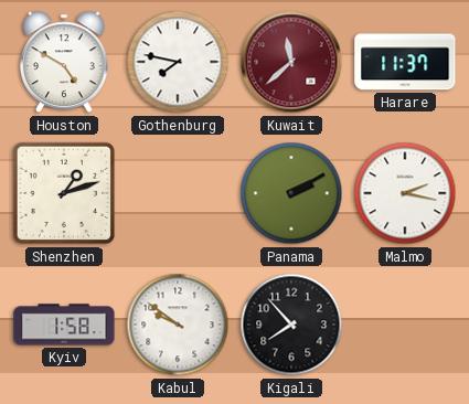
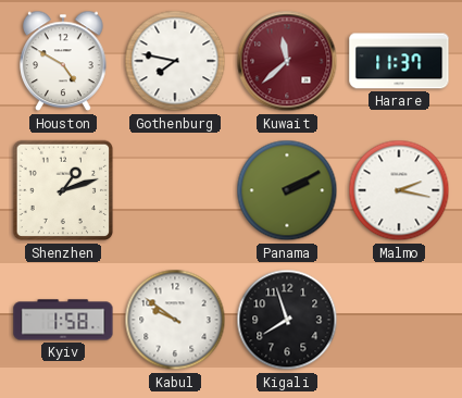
Kigali: 7:53 -> 7:57 (287, 320)
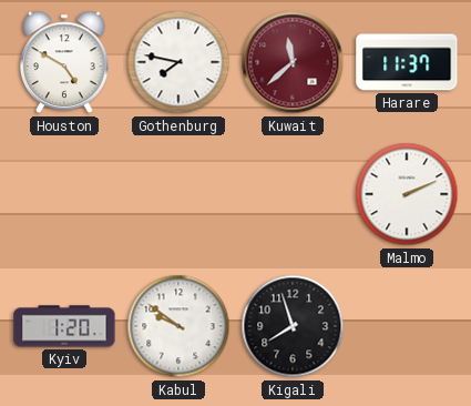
Shenzhen: 1:12 -> none (63, 190)
Panama: 2:10 -> none (287, 190)
Malmo: 2:17 -> 2:11 (407, 194)
Kyiv: 1:58 -> 1:20 (64, 326)
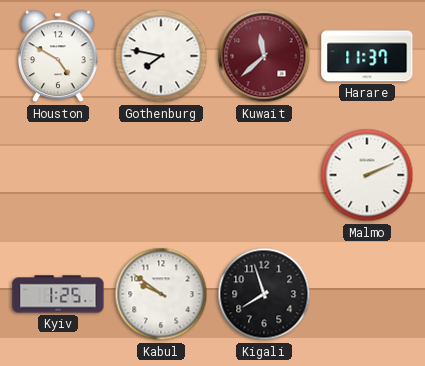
Kyiv: 1:20 -> 1:25 (58, 294)
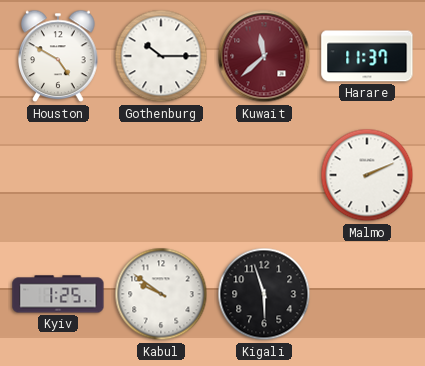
Gothenburg: 7:47 -> 10:15 (161, 56)
Kigali: 7:57 -> 5:57 (264, 294)
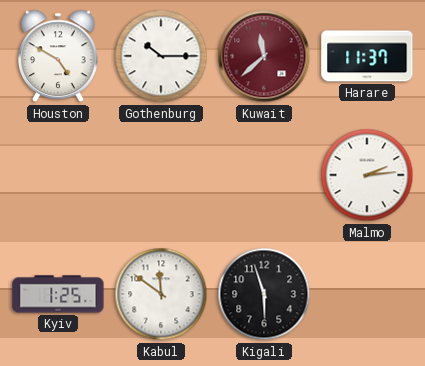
Malmo: 2:11 -> 2:14 (367, 175)
Kabul: 9:51 -> 11:51 (161, 294)
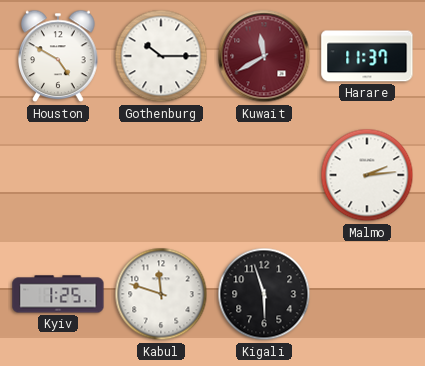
Kuwait: 11:38 -> 11:40 (264, 56)
Kabul: 11:51 -> 11:48 (161, 294)
